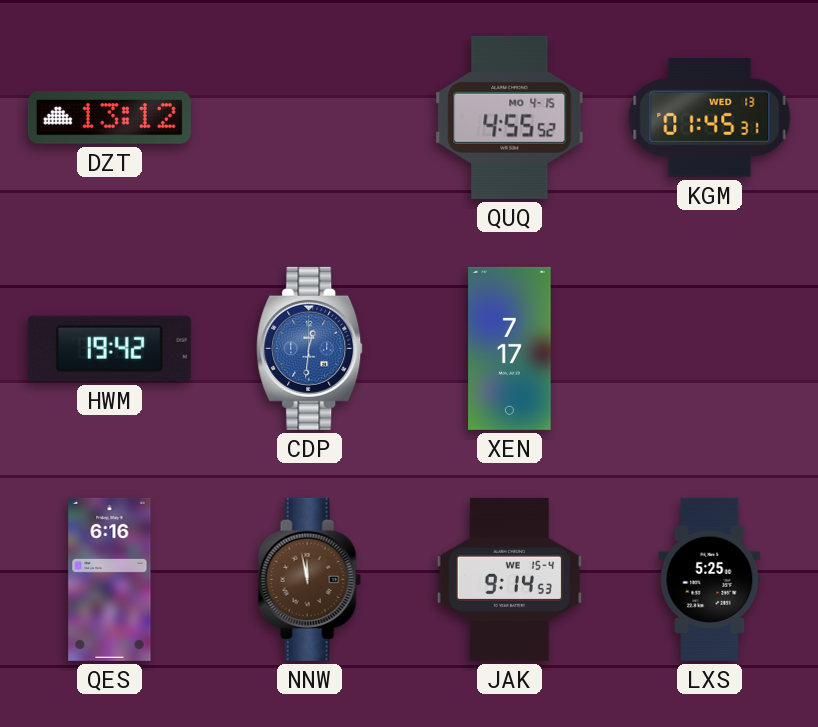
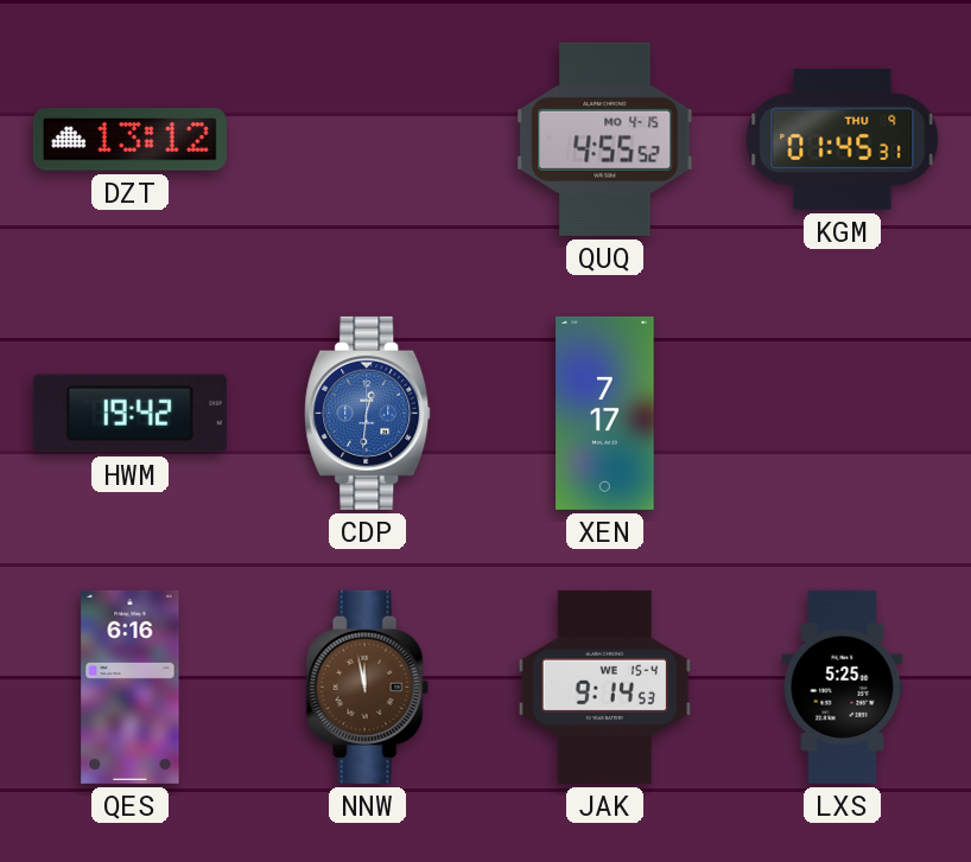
KGM date: WED 13 -> THU 9 (843, 140)
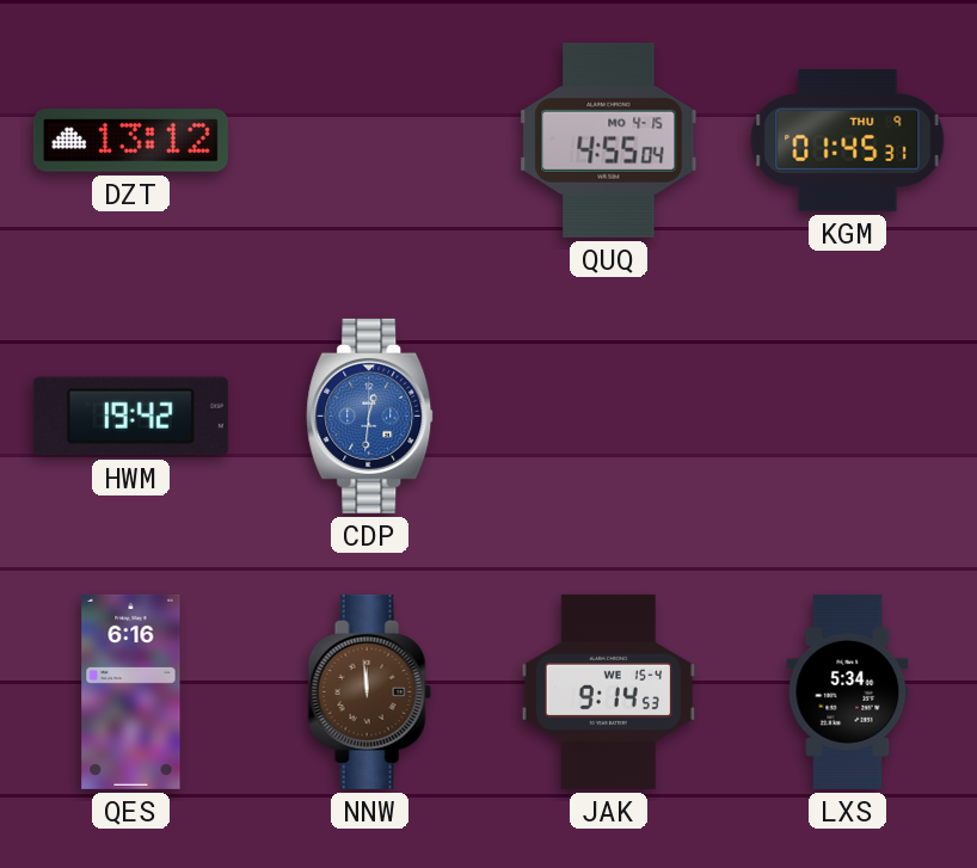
QUQ: 4:55:52 -> 4:55:04 (609, 140)
XEN: 7:17 -> none (605, 413)
NNW: 11:58 -> 11:59 (369, 691)
LXS: 5:25 -> 5:34 (848, 691)
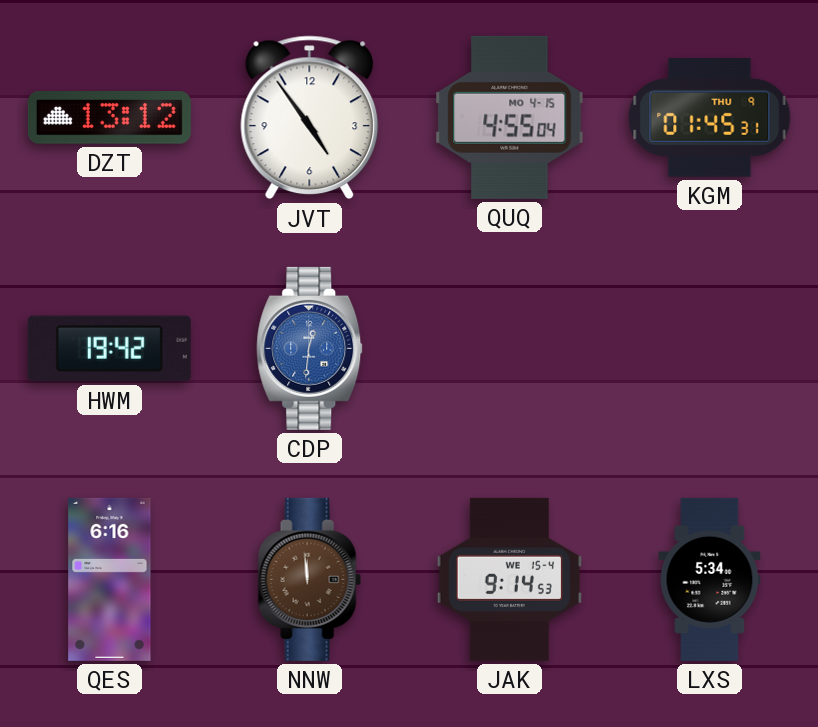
JVT: none -> 4:54 (310, 118)
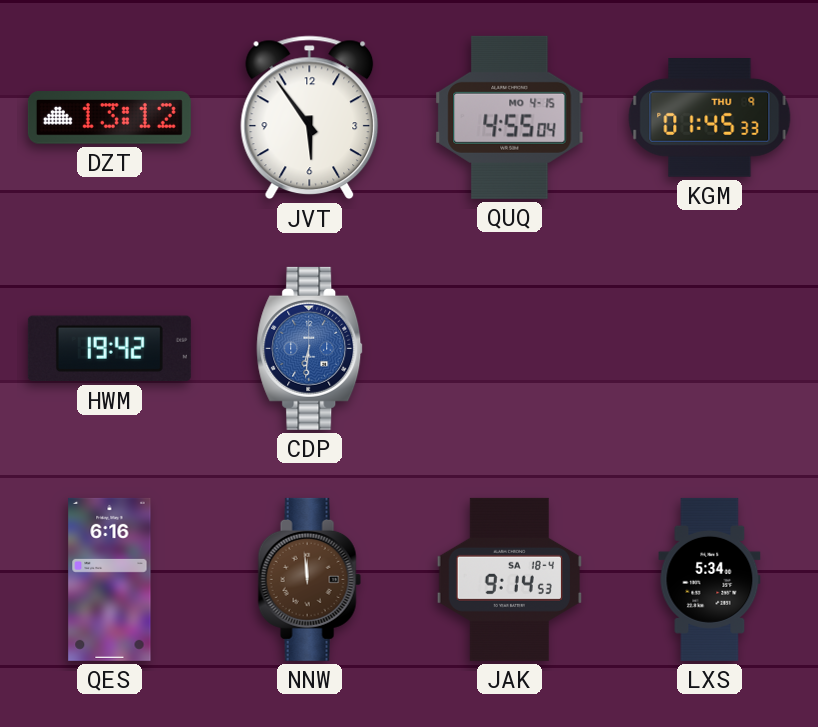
JVT: 4:54 -> 5:54 (310, 118)
KGM: 01:45:31 -> 01:45:33 (710, 118)
CDP: 12:31 -> 6:31 (310, 348)
JAK date: WE 15-4 -> SA 18-4 (509, 579)
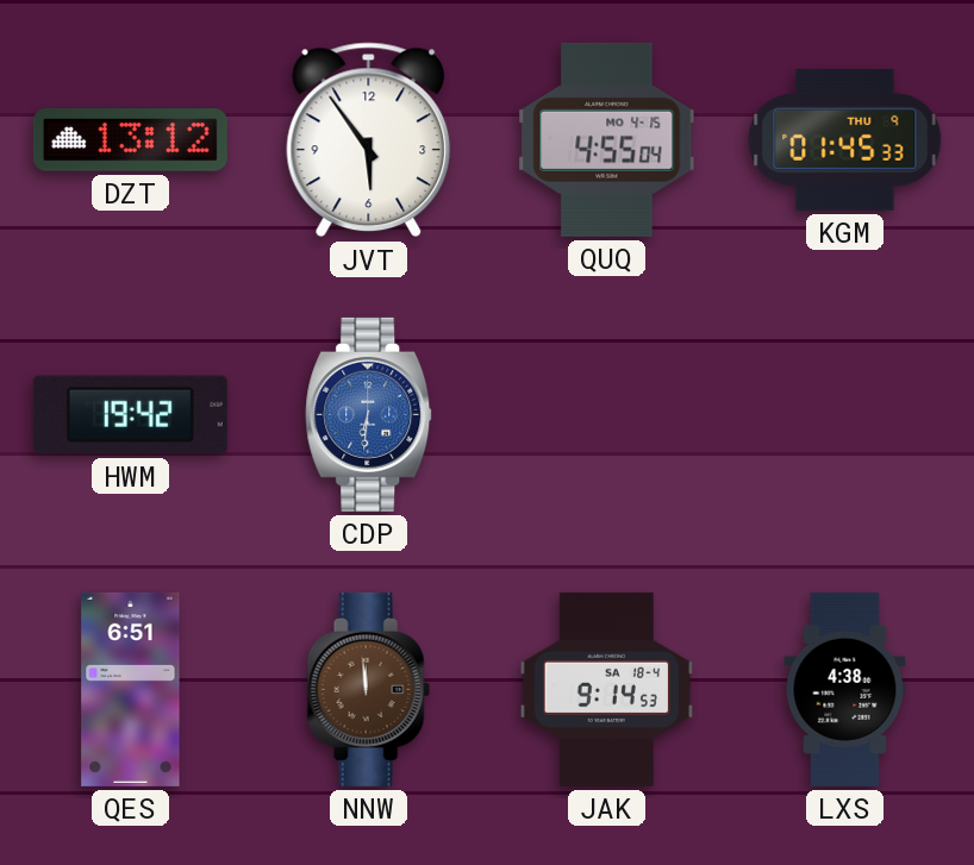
QES: 6:16 -> 6:51 (131, 689)
LXS: 5:34 -> 4:38 (845, 689)
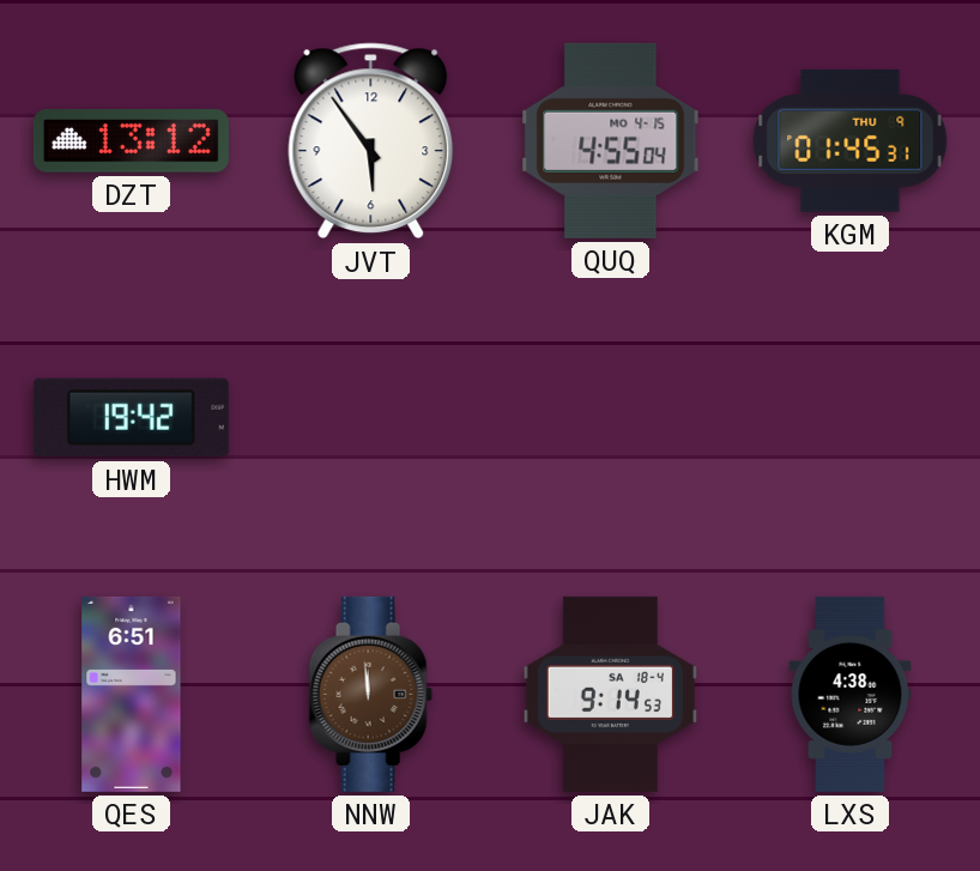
KGM: 01:45:33 -> 01:45:31 (851, 141)
CDP: 6:31 -> none (369, 414)
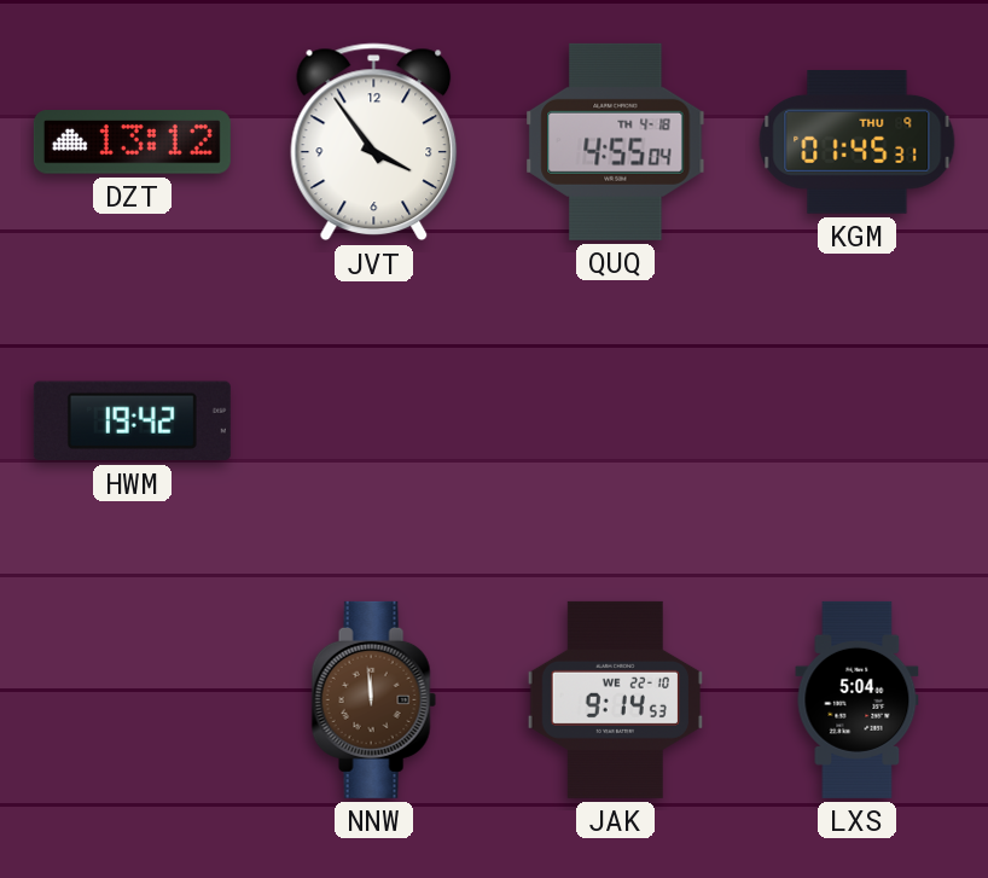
JVT: 5:54 -> 3:54 (374, 143)
QUQ date: MO 4-15 -> TH 4-18 (616, 141)
QES: 6:51 -> none (132, 694)
JAK date: SA 18-4 -> WE 22-10 (615, 699)
LXS: 4:38 -> 5:04 (858, 699)
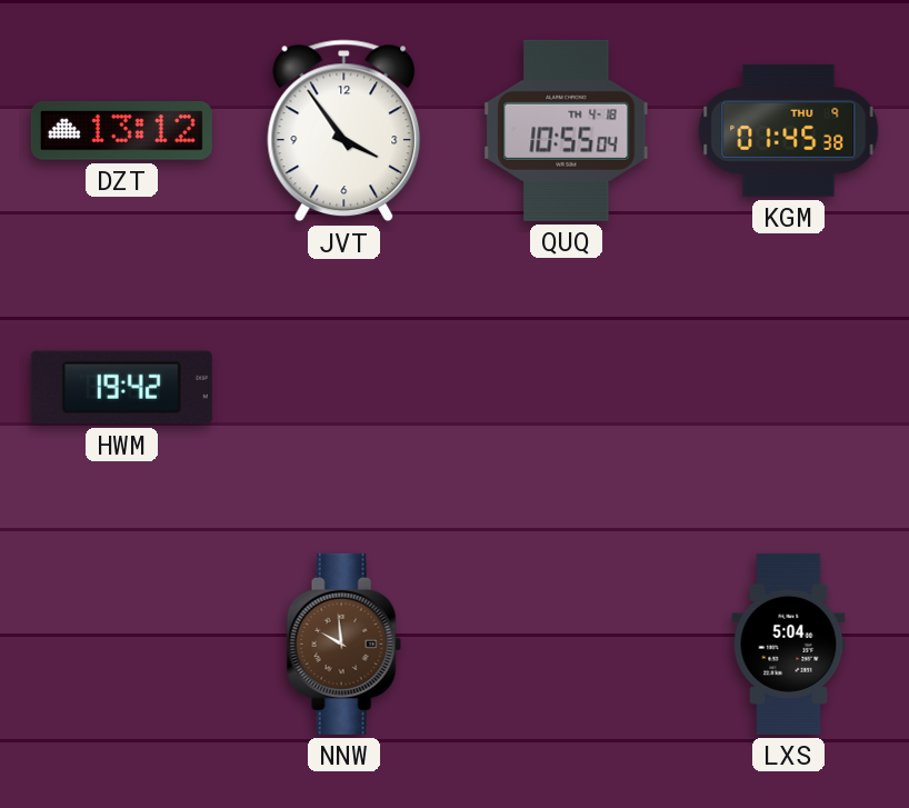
QUQ: 4:55 -> 10:55 (567, 130)
KGM: 01:45:31 -> 01:45:38 (789, 131)
NNW: 11:59 -> 9:59 (343, 644)
JAK: 9:14 -> none (615, 699)
